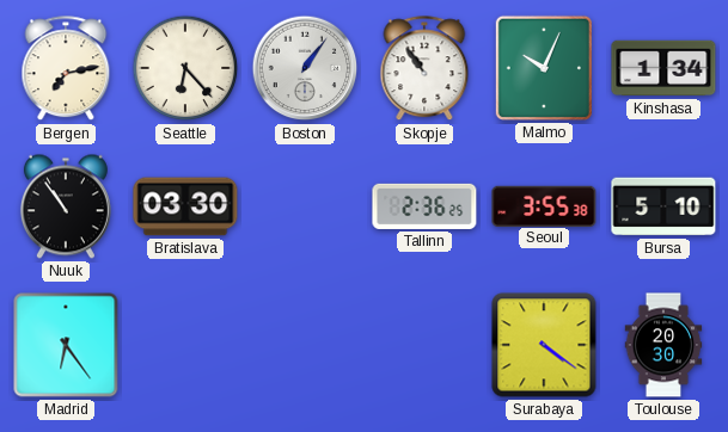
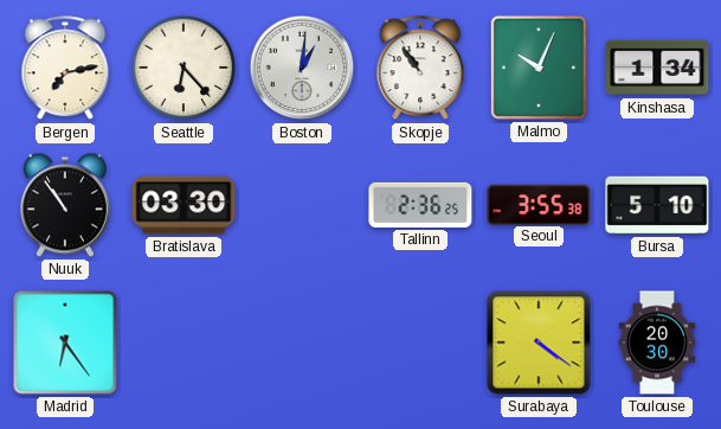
Boston: 1:06 -> 1:01 (302, 68)
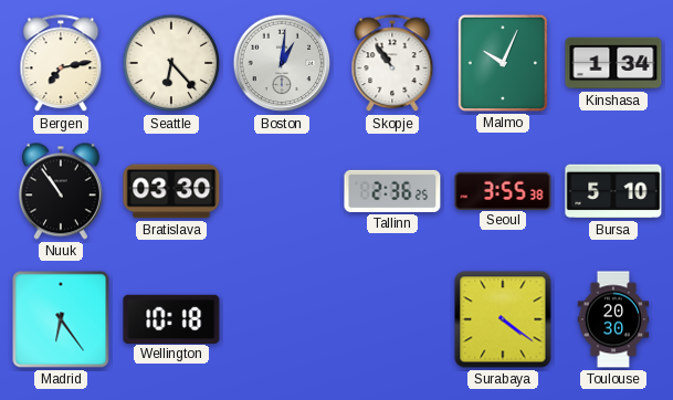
Wellington: none -> 10:18 (171, 318)
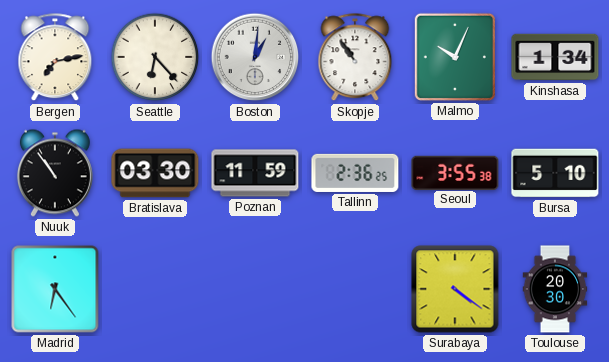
Poznan: none -> 11:59 (255, 173)
Wellington: 10:18 -> none (171, 318)
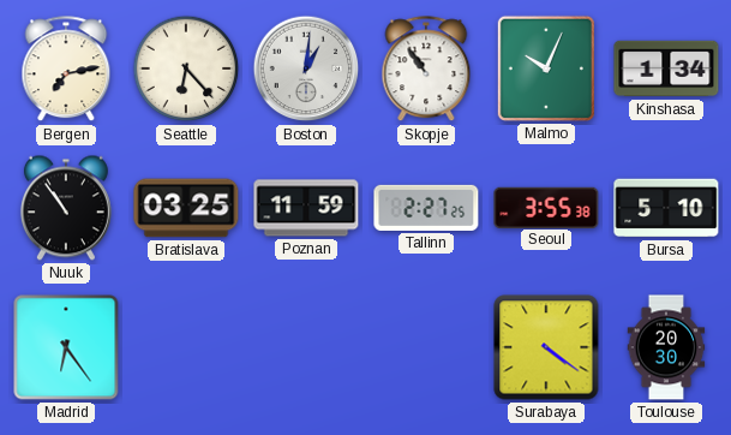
Bratislava: 03:30 -> 03:25 (186, 208)
Tallinn: 2:36 -> 2:27 (426, 208)
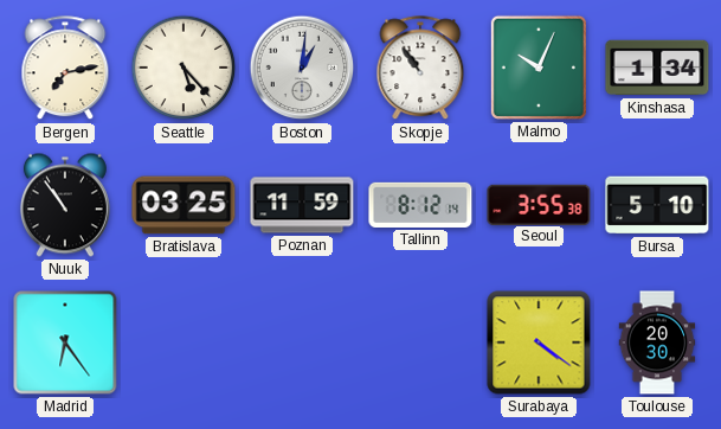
Seattle: 6:23 -> 5:23 (184, 68)
Tallinn: 2:27 -> 8:12 (420, 205)
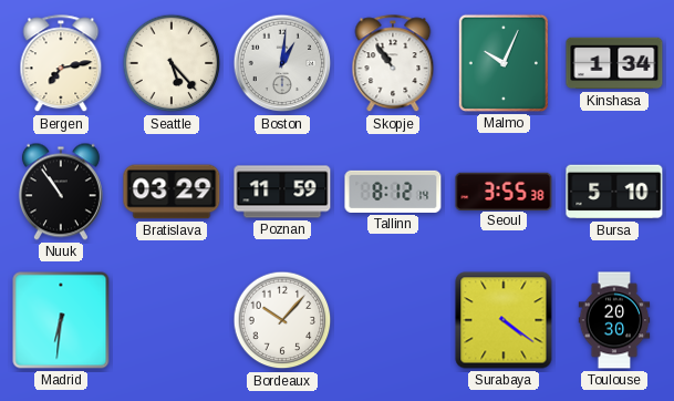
Bratislava: 03:25 -> 03:29 (172, 192)
Madrid: 6:24 -> 6:31 (61, 320)
Bordeaux: none -> 10:07 (282, 320)
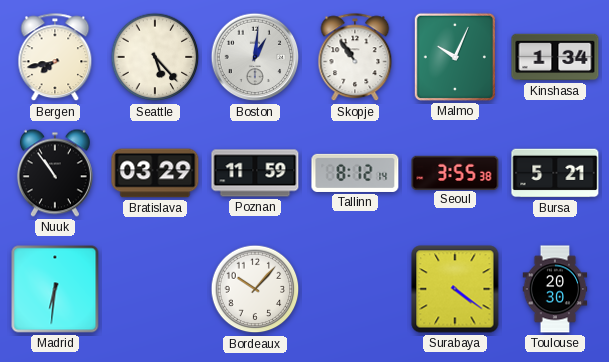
Bergen: 7:13 -> 7:43 (55, 58)
Bursa: 5:10 -> 5:21 (555, 173)
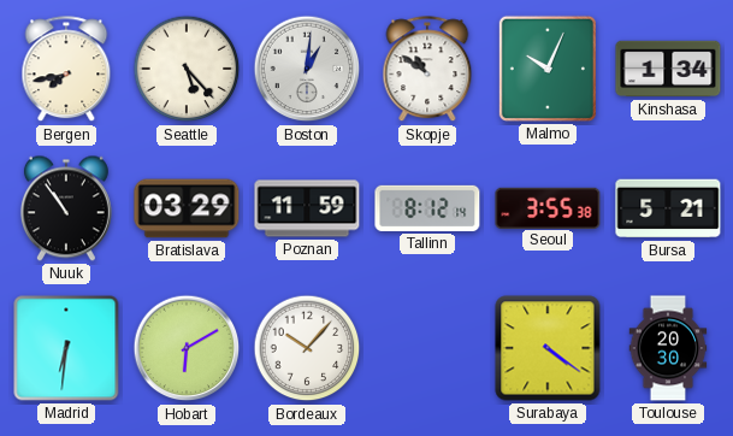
Skopje: 10:54 -> 10:51 (427, 70)
Hobart: none -> 6:10 (187, 348)
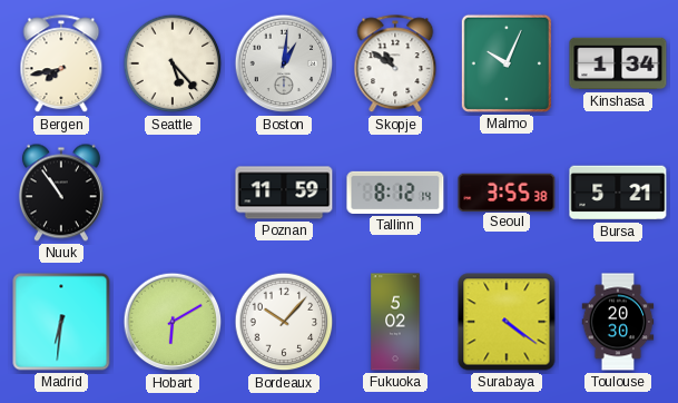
Bratislava: 03:29 -> none (187, 208)
Fukuoka: none -> 5:02 (395, 322)
